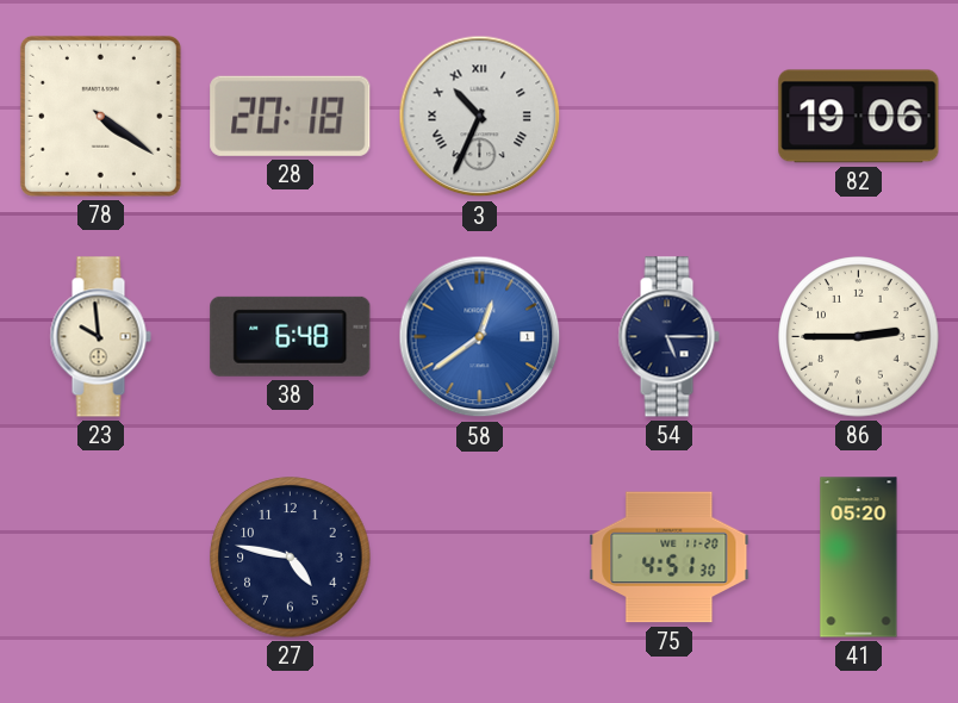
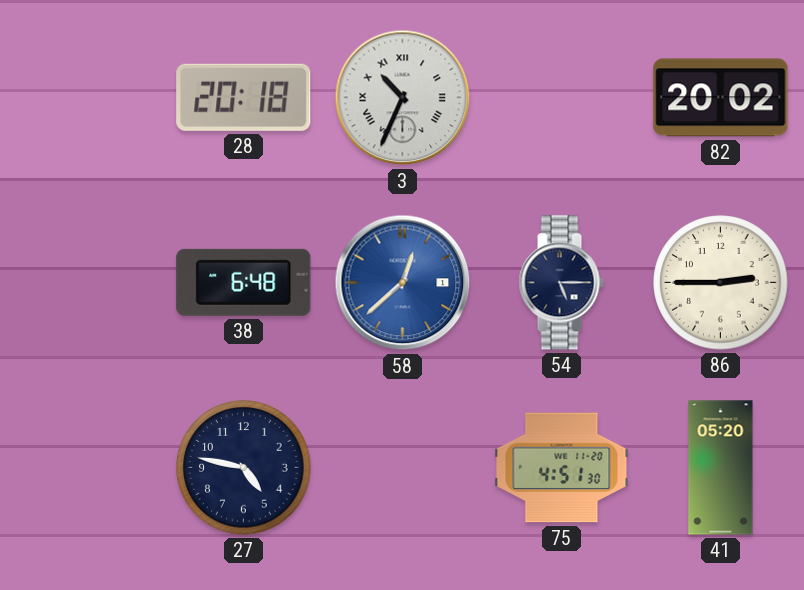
78: 4:21 -> none (100, 116)
82: 19:06 -> 20:02 (721, 98)
23: 9:59 -> none (100, 337)
58: 12:39 -> 12:38 (403, 283)
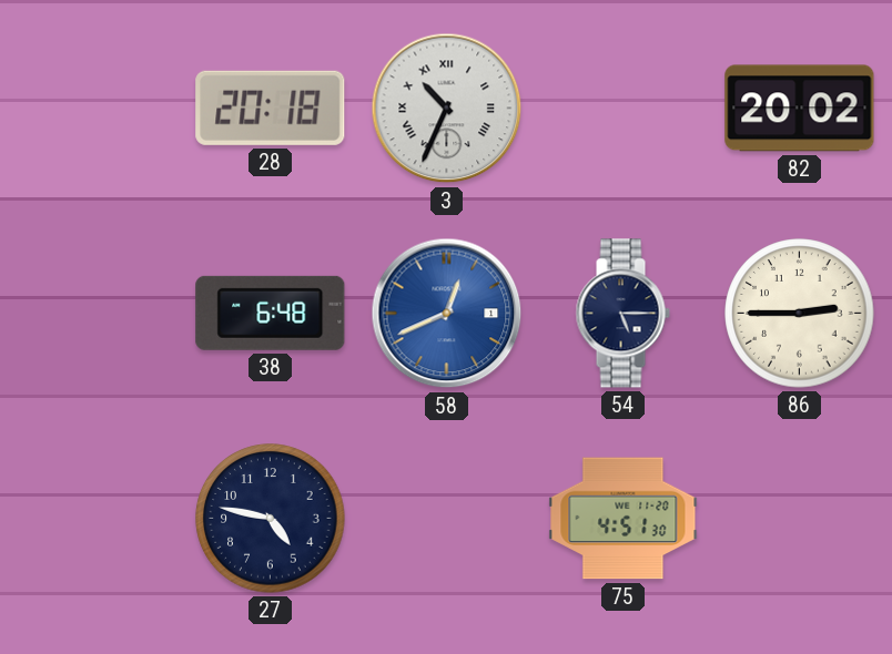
58: 12:38 -> 12:41 (447, 314)
41: 05:20 -> none (721, 468)
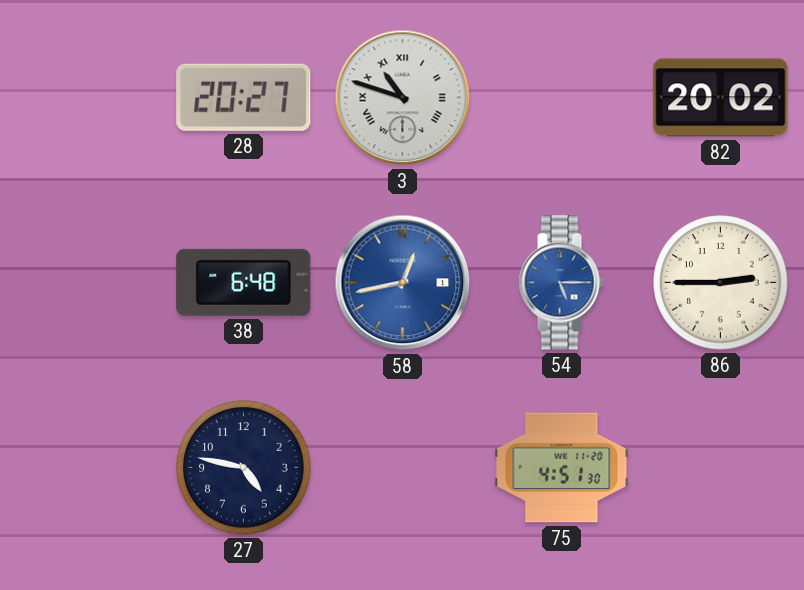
28: 20:18 -> 20:27 (244, 97)
3: 10:34 -> 10:48 (403, 98)
58: 12:41 -> 12:43 (403, 283)
54 dial: navy -> blue (561, 283)
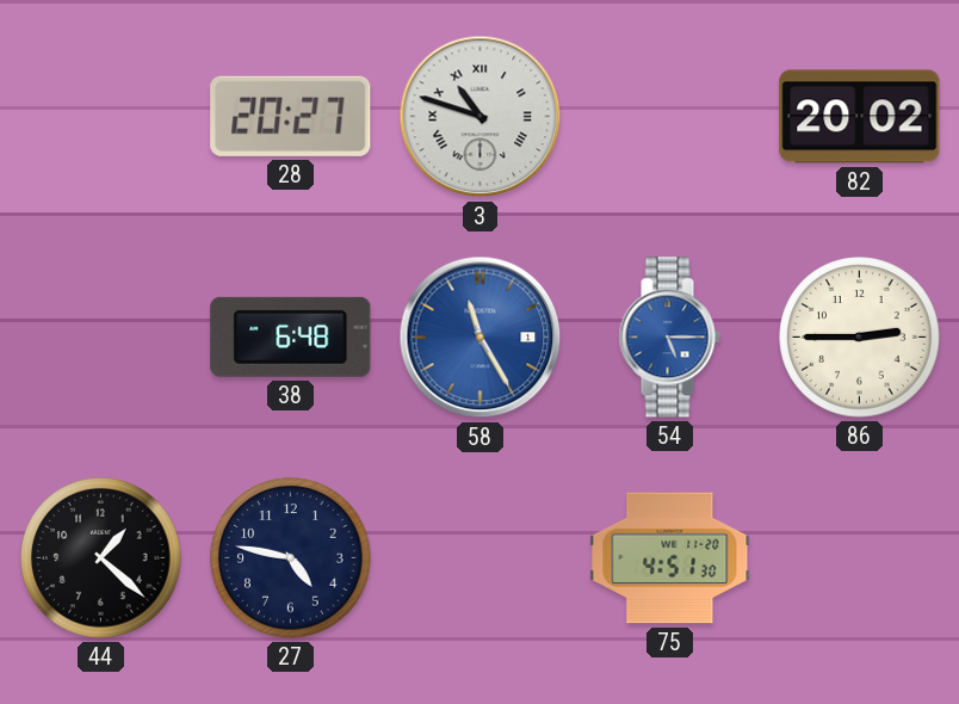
58: 12:43 -> 11:25 (481, 338)
44: none -> 1:22 (101, 558)
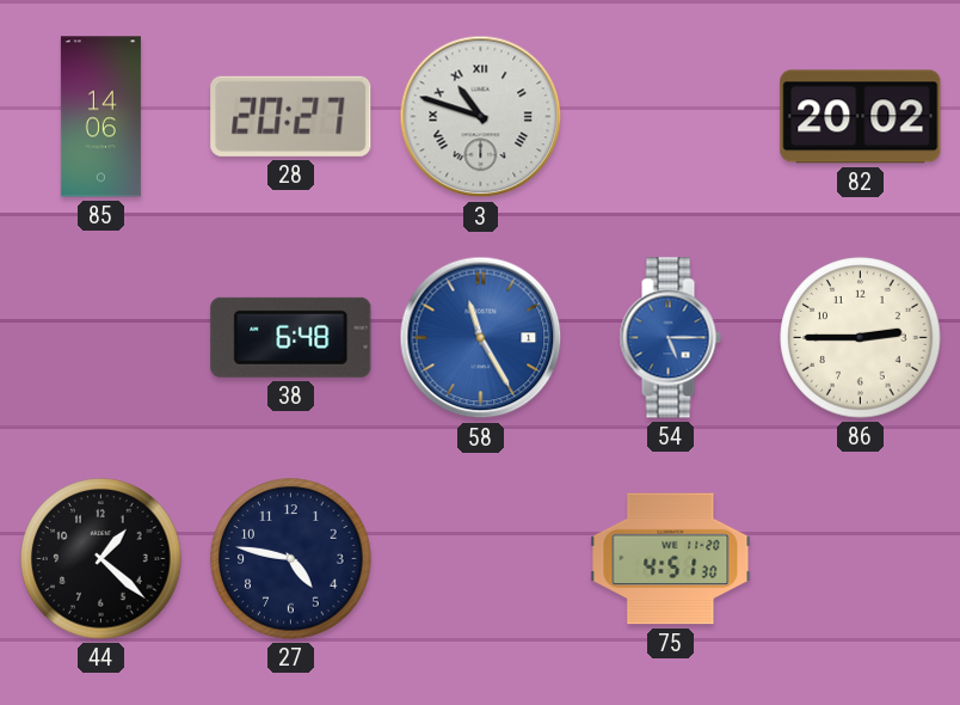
85: none -> 14:06 (100, 117)
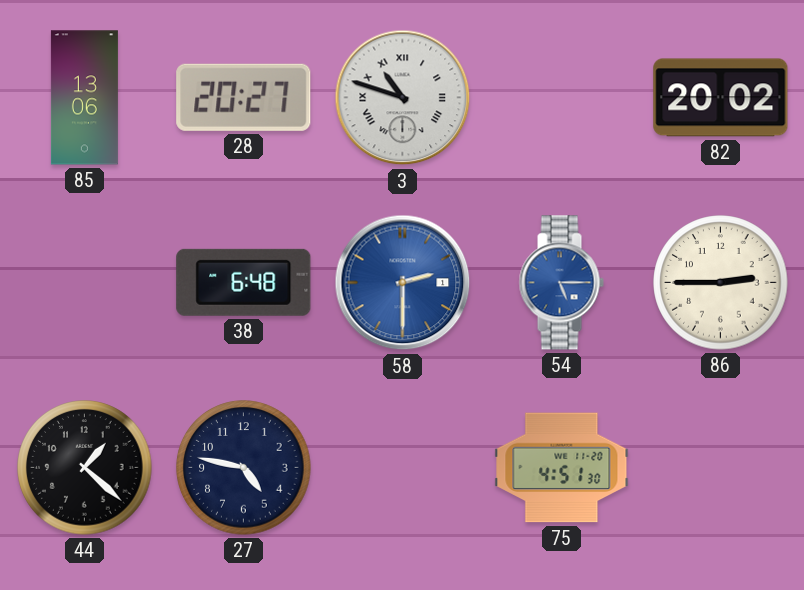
85: 14:06 -> 13:06 (84, 98)
58: 11:25 -> 2:30 (403, 283)
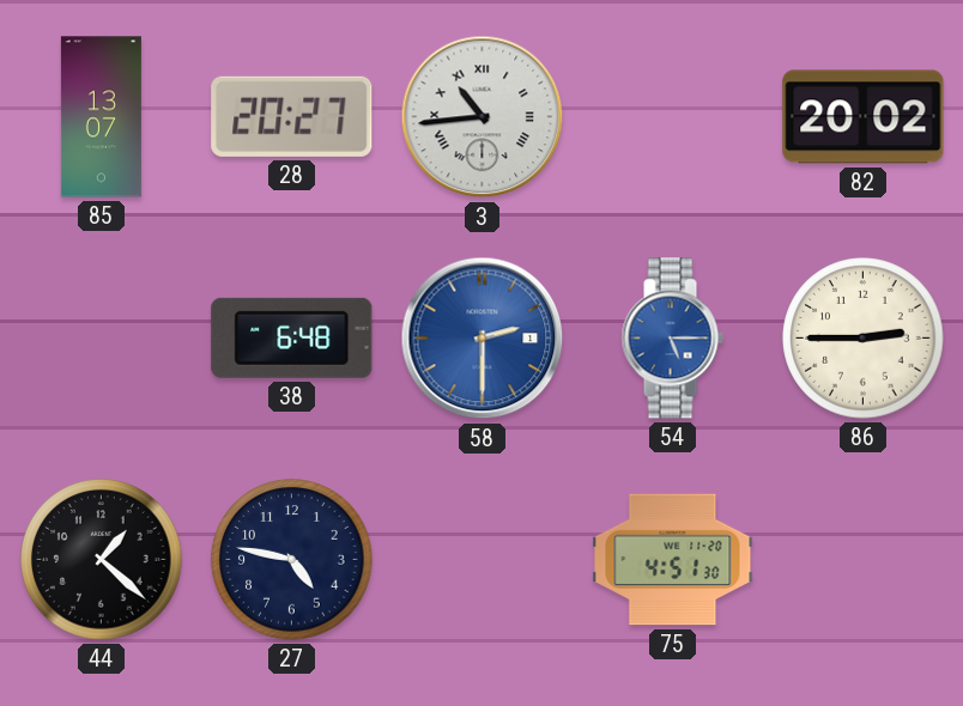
85: 13:06 -> 13:07 (101, 117)
3: 10:48 -> 10:44 (483, 117)
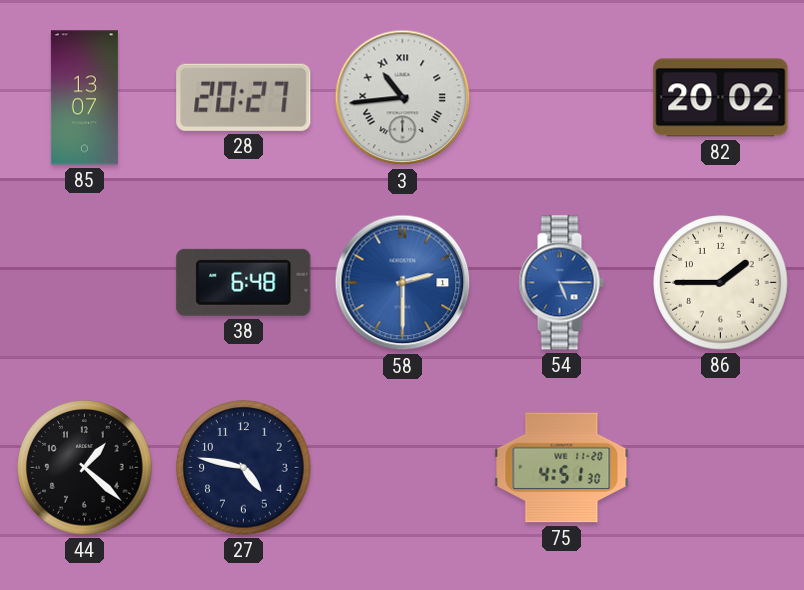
86: 2:45 -> 1:45 (721, 283)
